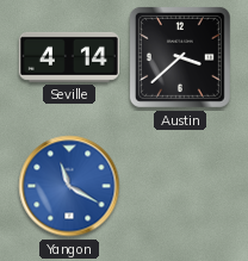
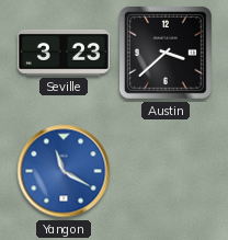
Seville: 4:14 -> 3:23 (64, 53)
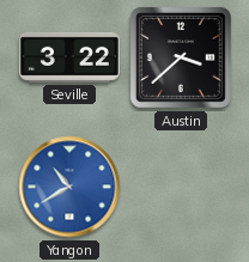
Seville: 3:23 -> 3:22 (69, 57)
Yangon: 11:20 -> 10:40 (69, 187)
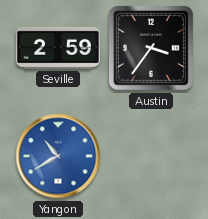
Seville: 3:22 -> 2:59 (58, 48)
Austin: 3:38 -> 3:36 (151, 48)
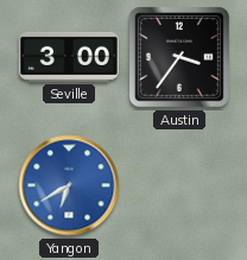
Seville: 2:59 -> 3:00 (69, 57)
Yangon: 10:40 -> 6:40 (69, 185)
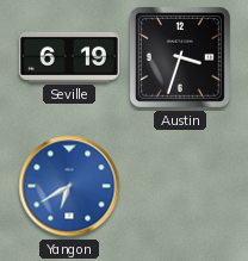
Seville: 3:00 -> 6:19 (69, 57)
Austin: 3:36 -> 3:33 (180, 57)
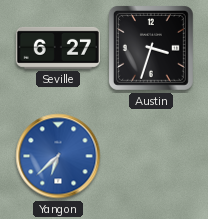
Seville: 6:19 -> 6:27 (58, 48)
Yangon: 6:40 -> 6:38 (58, 156)
